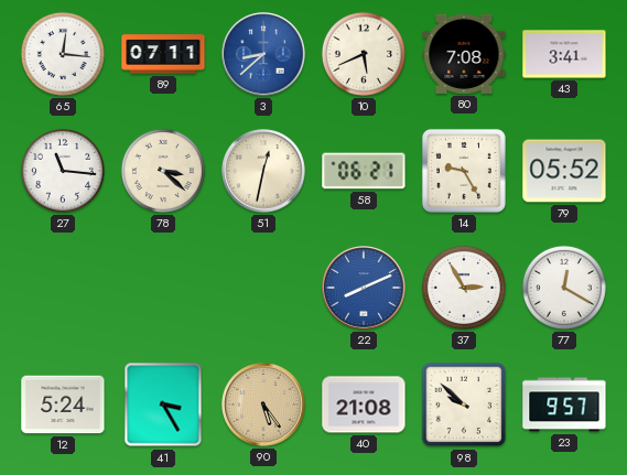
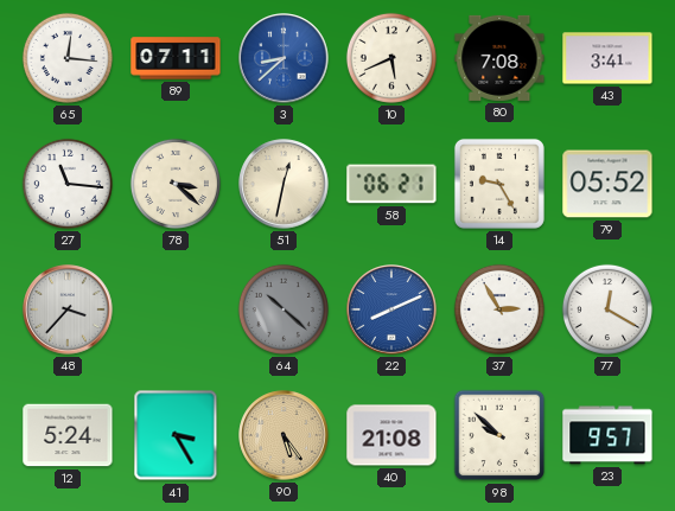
48: none -> 3:37 (68, 309)
64: none -> 10:22 (284, 309)
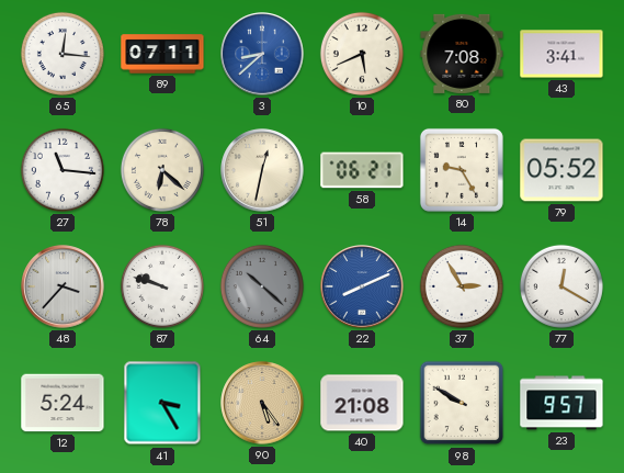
78: 3:22 -> 6:22 (162, 170)
87: none -> 9:48 (162, 286)
98: 9:52 -> 9:50 (462, 403)
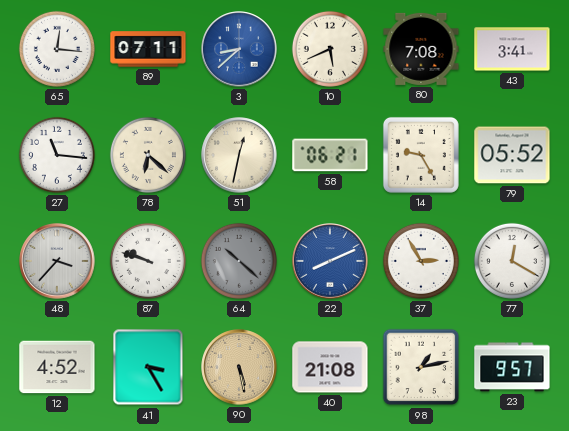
12: 5:24 -> 4:52 (57, 367)
90: 5:24 -> 5:28 (239, 367)
98: 9:50 -> 1:13 (421, 367)
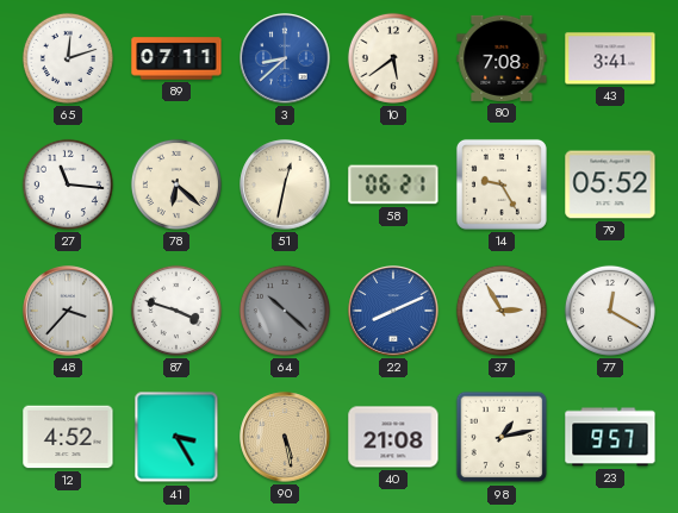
65: 12:16 -> 12:12 (68, 58)
10: 5:41 -> 5:39 (393, 58)
87: 9:48 -> 3:48 (176, 311)
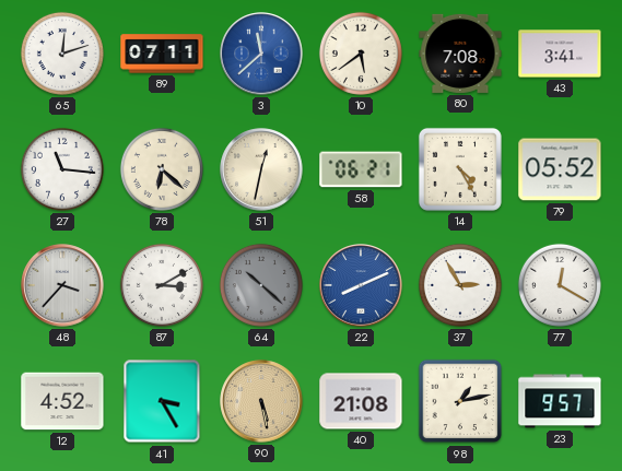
3: 8:38 -> 11:38 (261, 54)
14: 9:25 -> 4:25 (460, 169)
87: 3:48 -> 3:10 (162, 285)
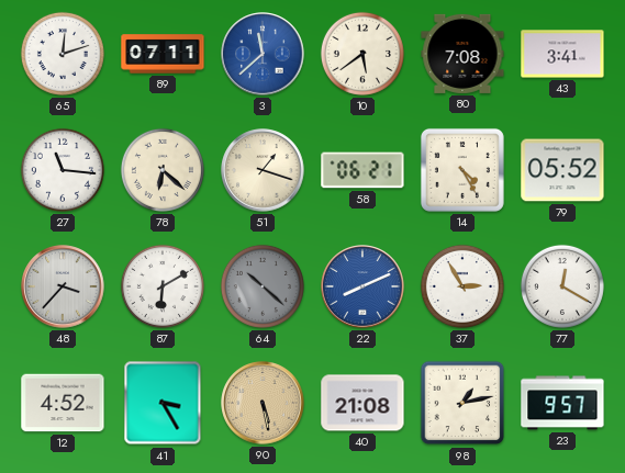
51: 12:32 -> 1:18 (263, 170)
87: 3:10 -> 6:10 (163, 286)
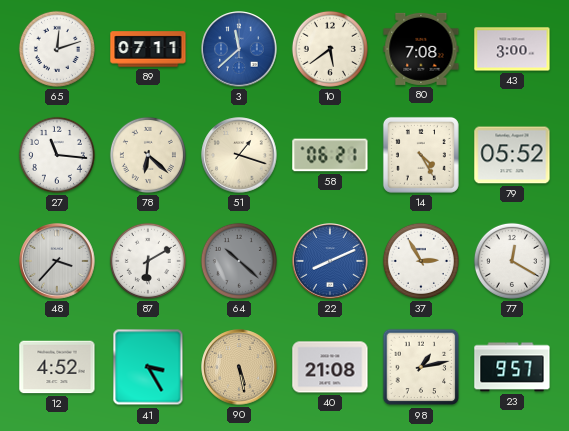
43: 3:41 -> 3:00 (512, 49)
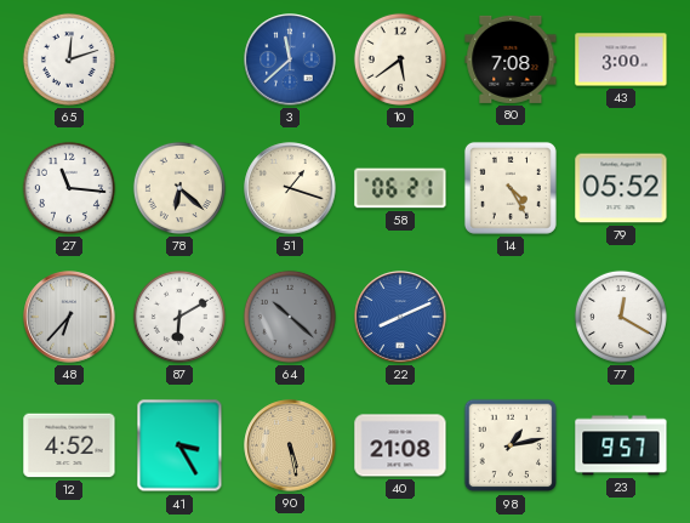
89: 07:11 -> none (148, 49)
48: 3:37 -> 6:37 (69, 317)
37: 2:55 -> none (421, 261)
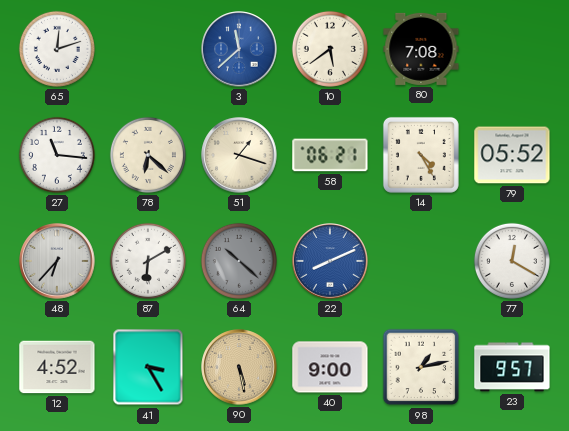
43: 3:00 -> none (621, 59)
40: 21:08 -> 9:00 (330, 367)
